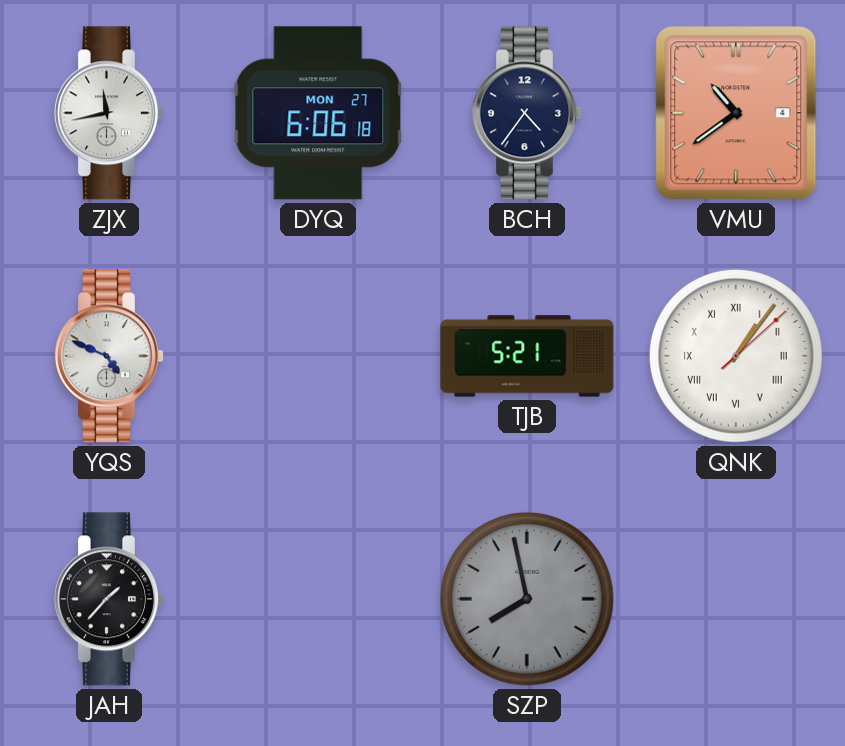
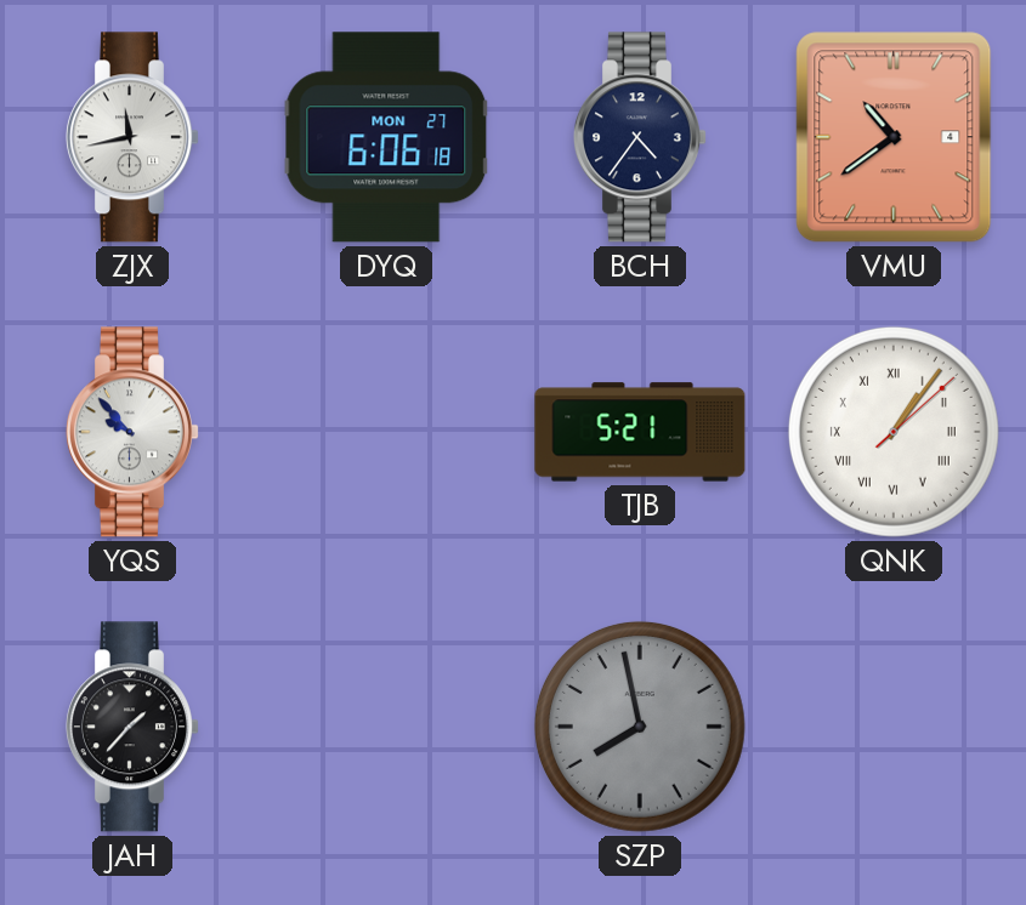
YQS: 4:49 -> 9:53 (132, 432)
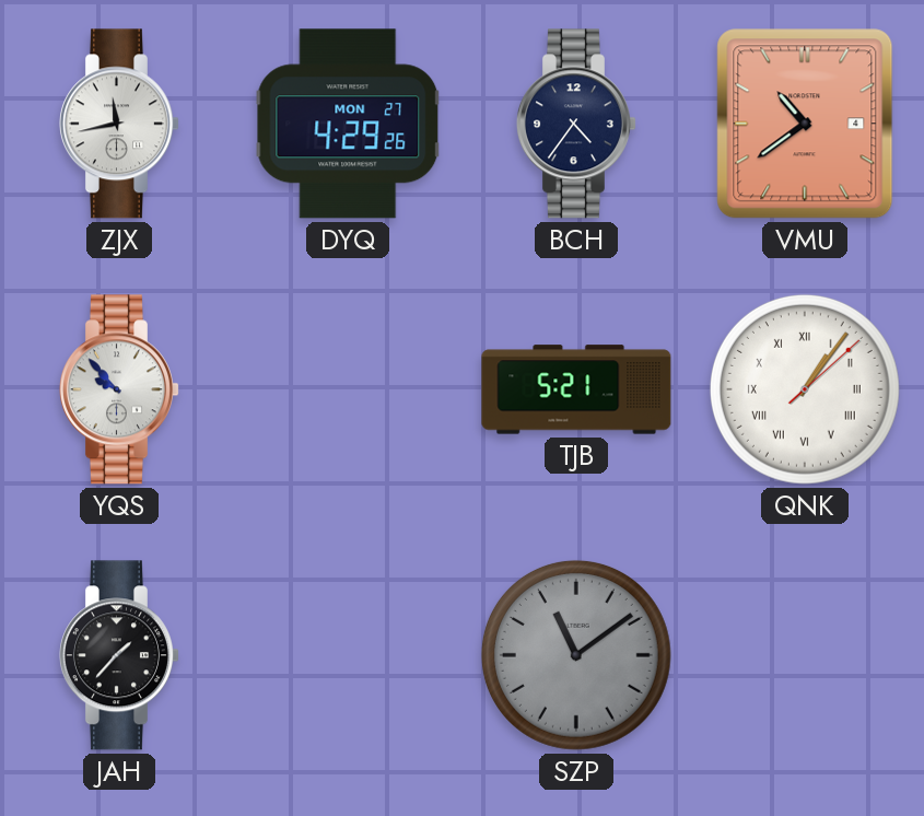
DYQ: 6:06 -> 4:29 (348, 124)
SZP: 7:58 -> 11:09 (576, 655)
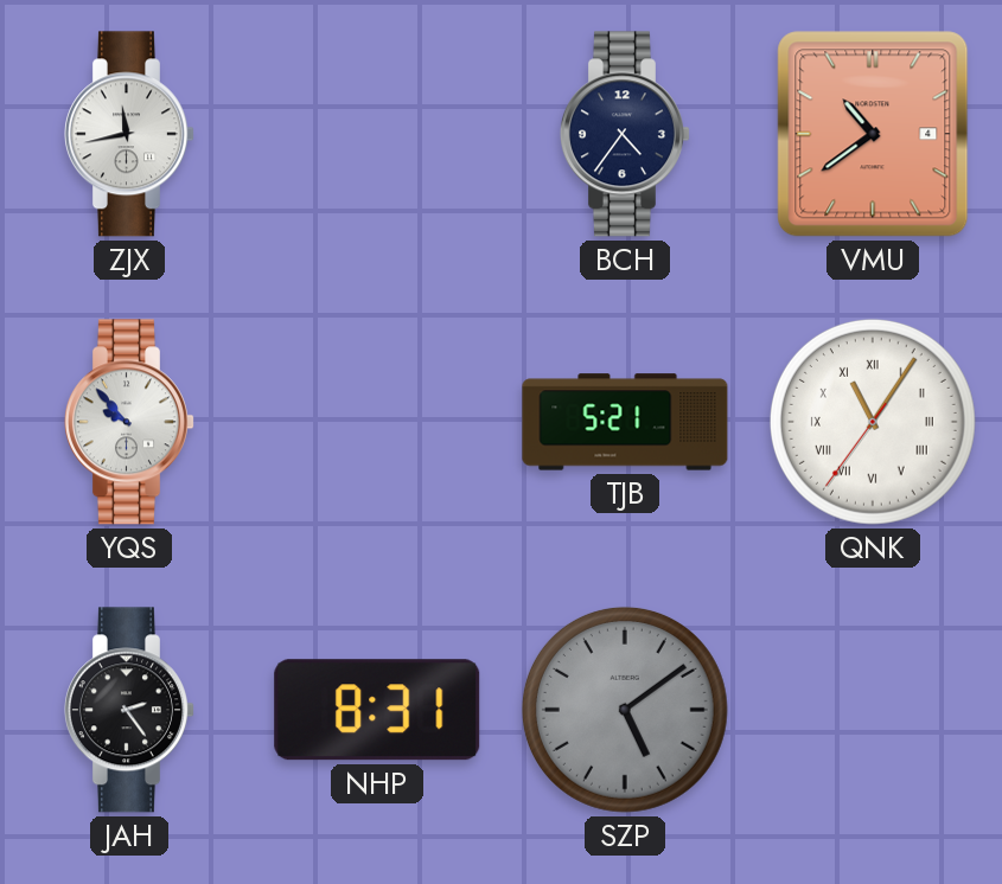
DYQ: 4:29 -> none (348, 124)
QNK: 1:06 -> 11:05 (873, 422)
JAH: 1:37 -> 2:24 (129, 710)
NHP: none -> 8:31 (377, 710)
SZP: 11:09 -> 5:09 (625, 710)
